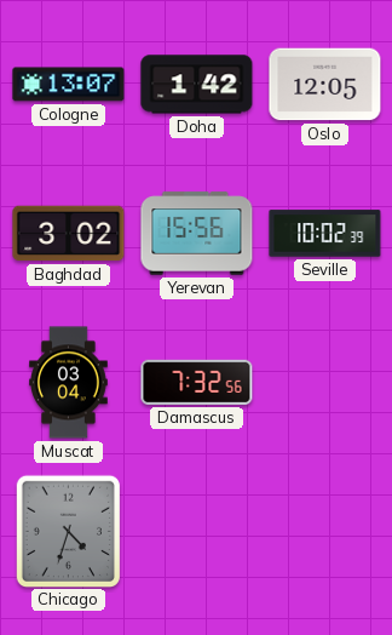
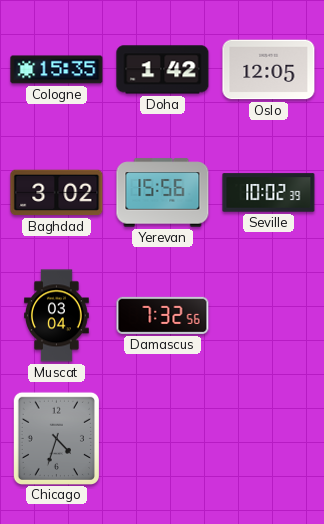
Cologne: 13:07 -> 15:35 (57, 70)
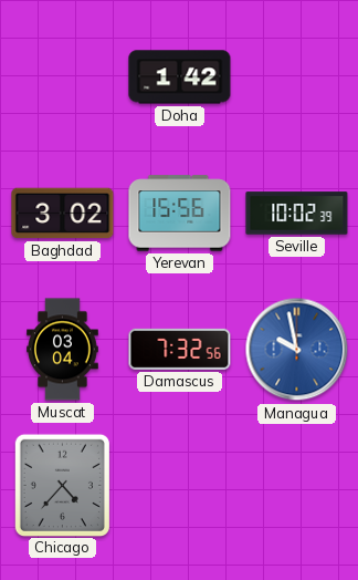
Cologne: 15:35 -> none (57, 70)
Oslo: 12:05 -> none (269, 70)
Managua: none -> 9:58 (297, 350)
Chicago: 4:33 -> 4:37 (62, 485)
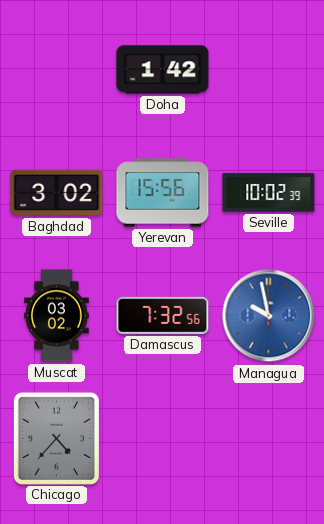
Muscat: 03:04 -> 03:02 (57, 316)
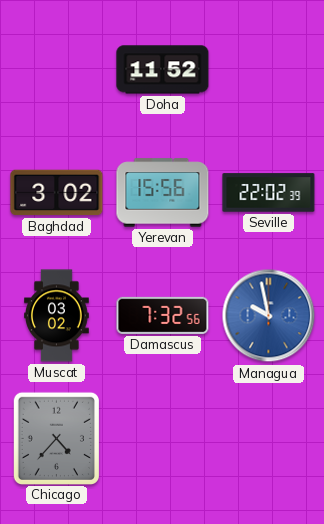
Doha: 1:42 -> 11:52 (163, 70)
Seville: 10:02 -> 22:02 (269, 193)
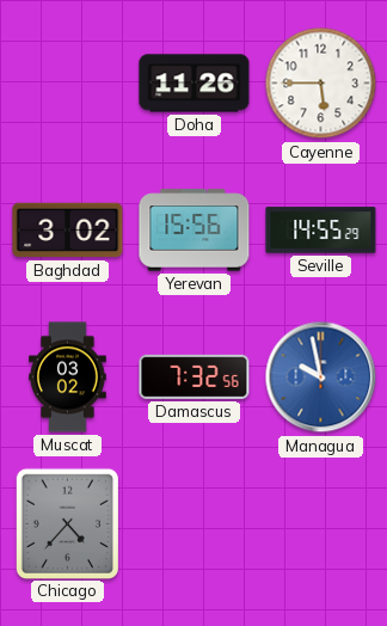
Doha: 11:52 -> 11:26 (195, 84)
Cayenne: none -> 5:45 (321, 84)
Seville: 22:02 -> 14:55 (321, 231)
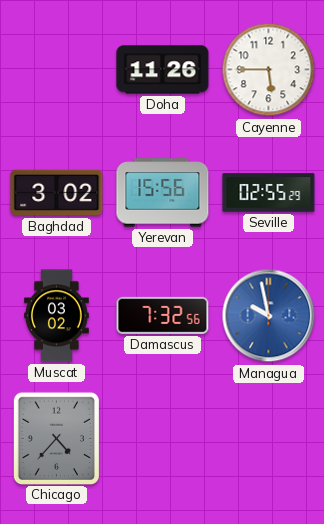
Seville: 14:55 -> 02:55 (269, 193)
